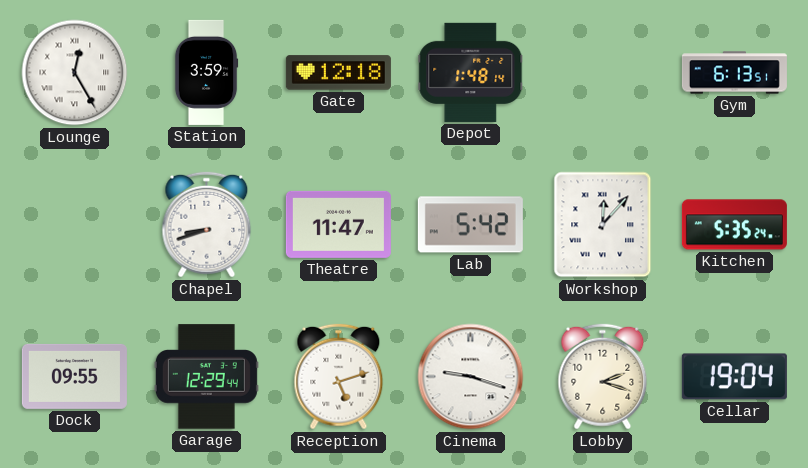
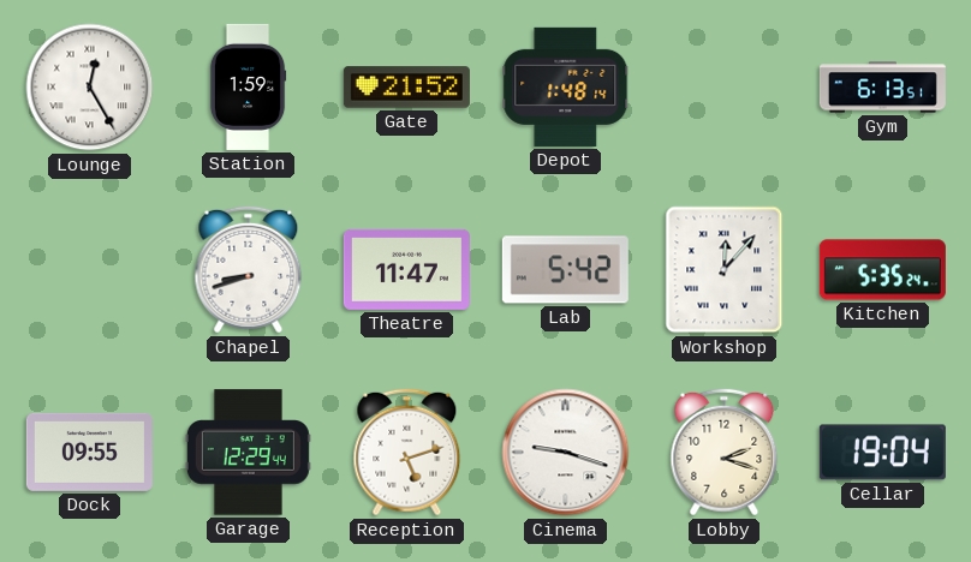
Station: 3:59 -> 1:59 (248, 86)
Gate: 12:18 -> 21:52 (406, 88)
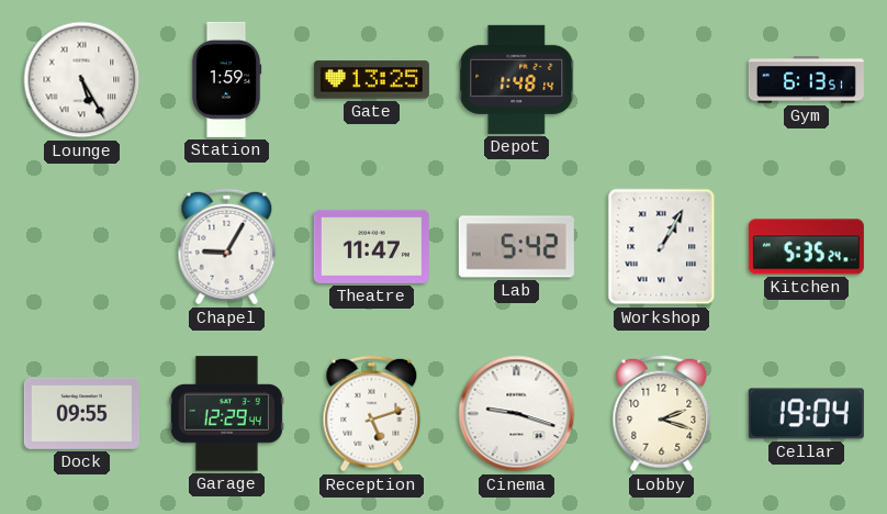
Lounge: 12:25 -> 5:25 (82, 80)
Gate: 21:52 -> 13:25 (371, 80)
Chapel: 8:42 -> 9:05 (227, 247)
Workshop: 12:07 -> 1:05 (662, 247)
